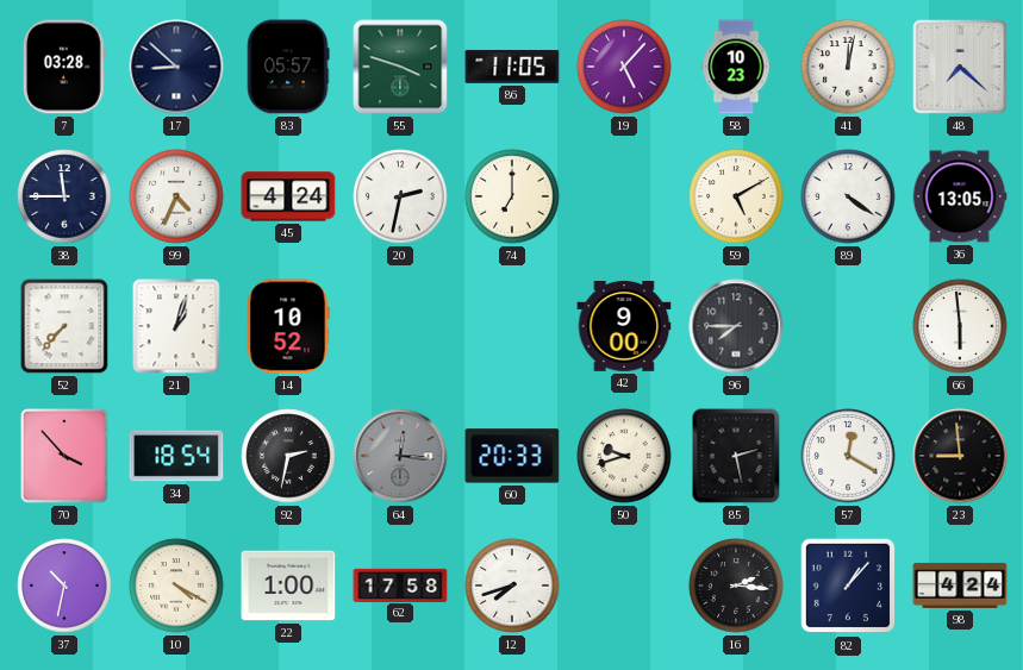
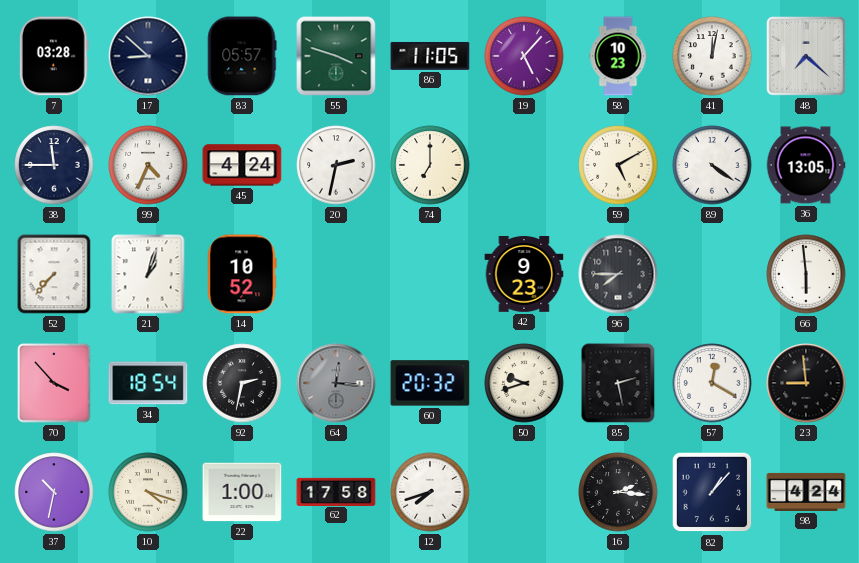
42: 9:00 -> 9:23 (524, 275)
60: 20:33 -> 20:32 (430, 383)
10: 4:20 -> 4:18 (148, 492)
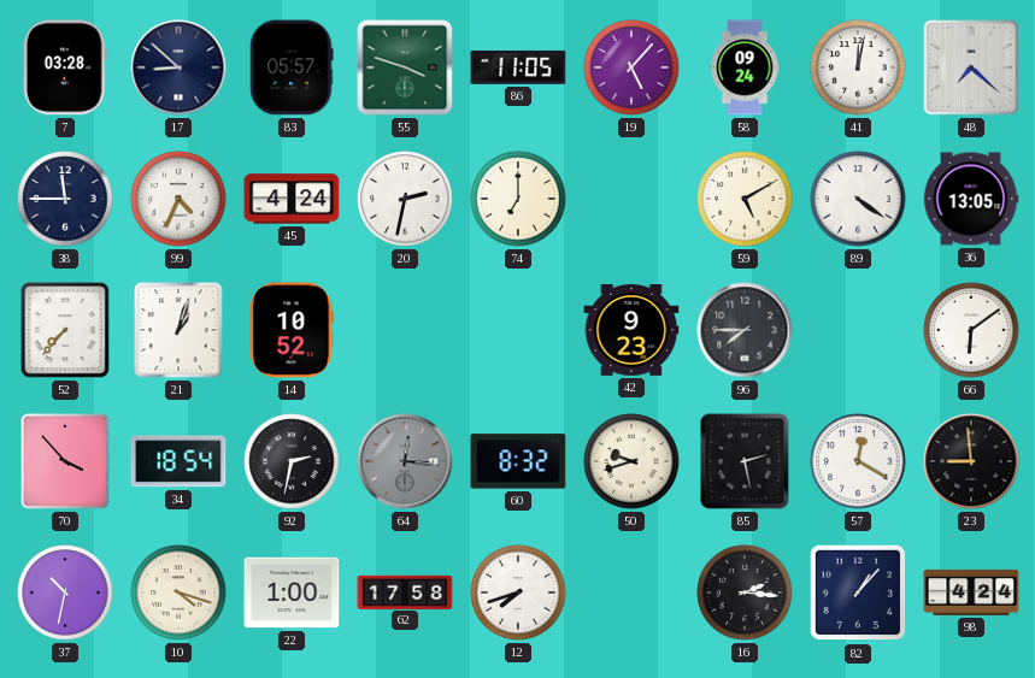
58: 10:23 -> 09:24 (745, 67)
66: 5:59 -> 6:09 (971, 330)
60: 20:32 -> 8:32 (518, 461)
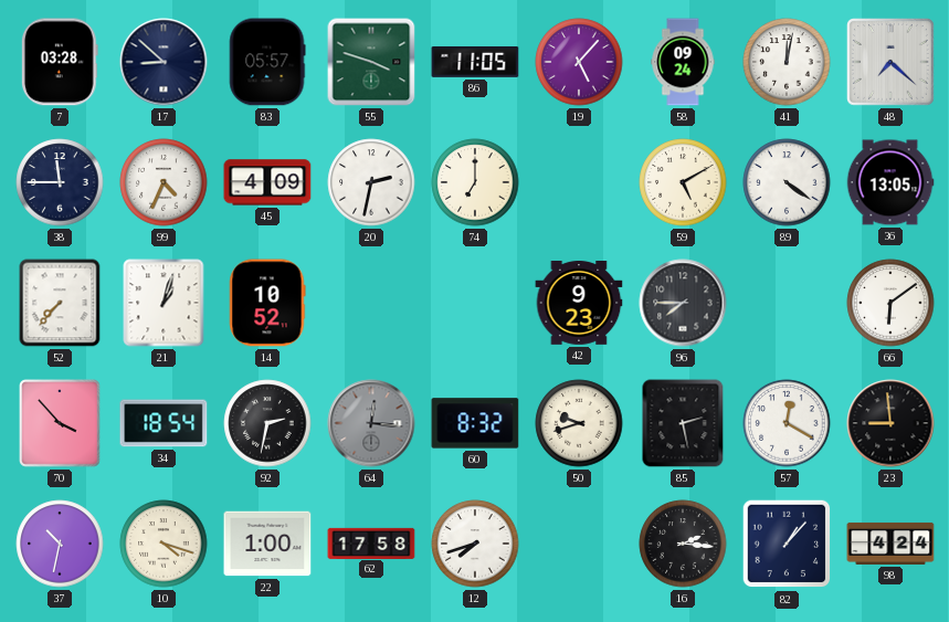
45: 4:24 -> 4:09 (267, 182)
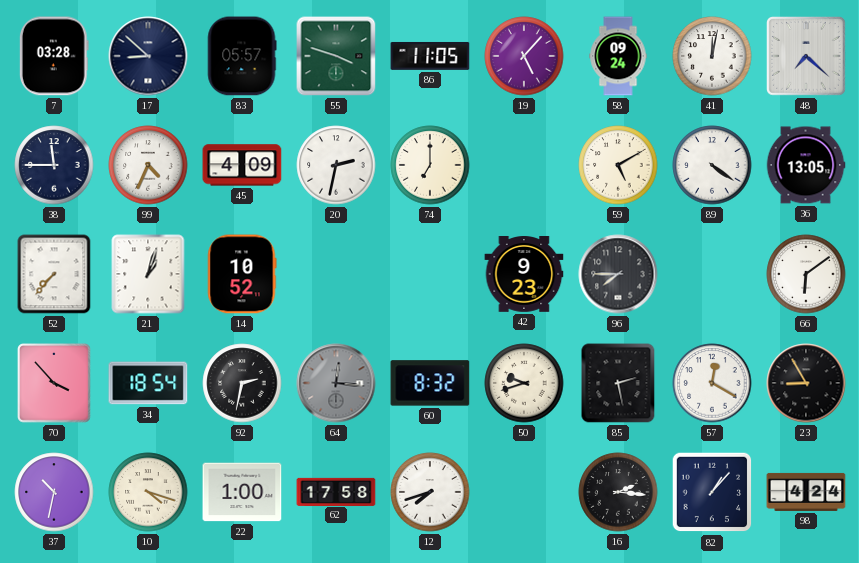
23: 8:59 -> 8:55 (806, 383)
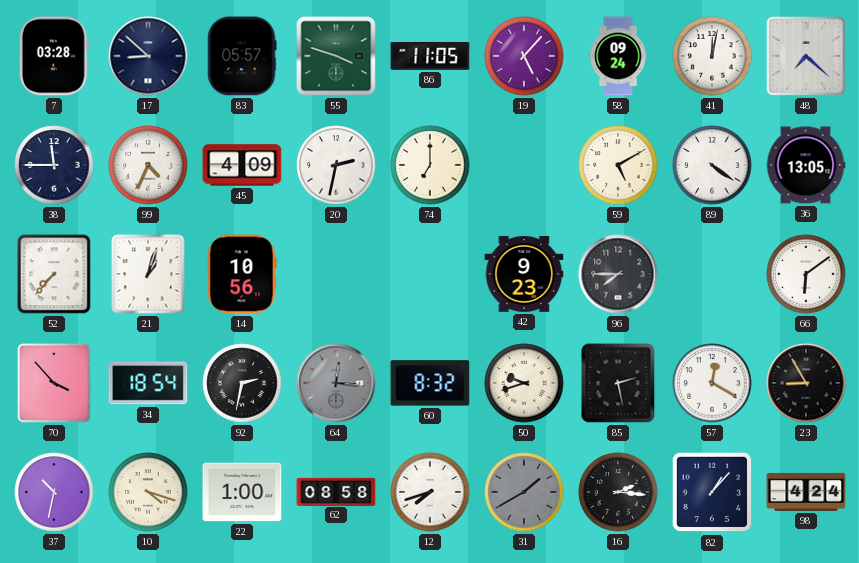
14: 10:52 -> 10:56 (242, 274)
62: 17:58 -> 08:58 (336, 491)
31: none -> 1:40 (524, 492)
